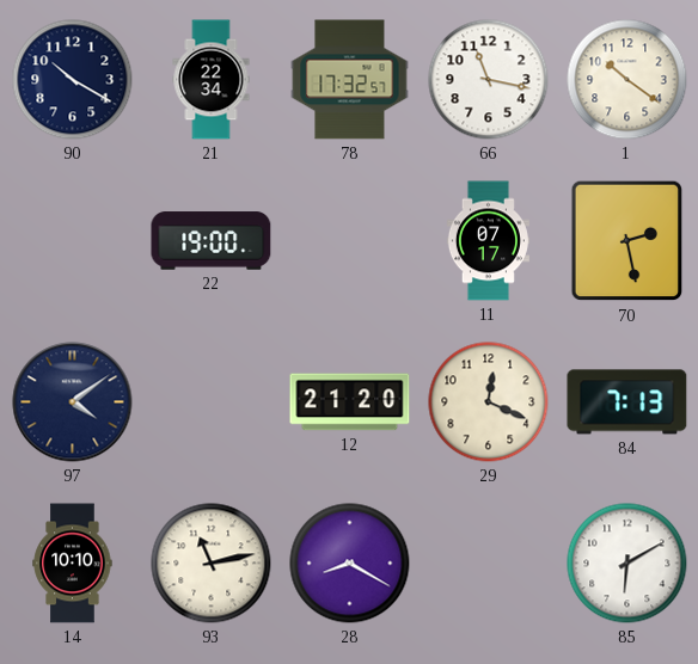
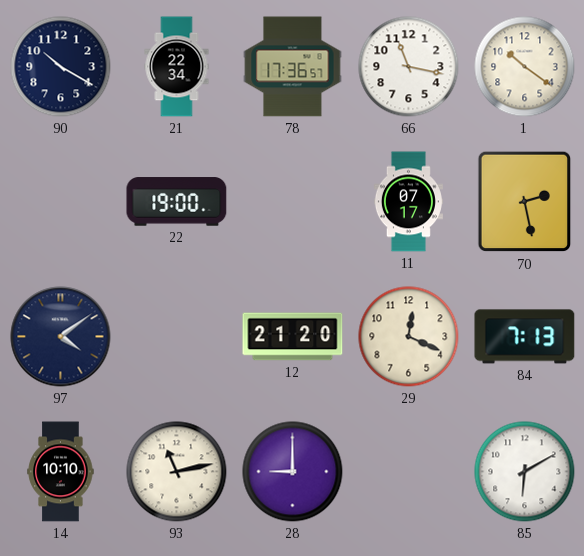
78: 17:32 -> 17:36 (293, 67)
28: 8:20 -> 9:00 (293, 472)
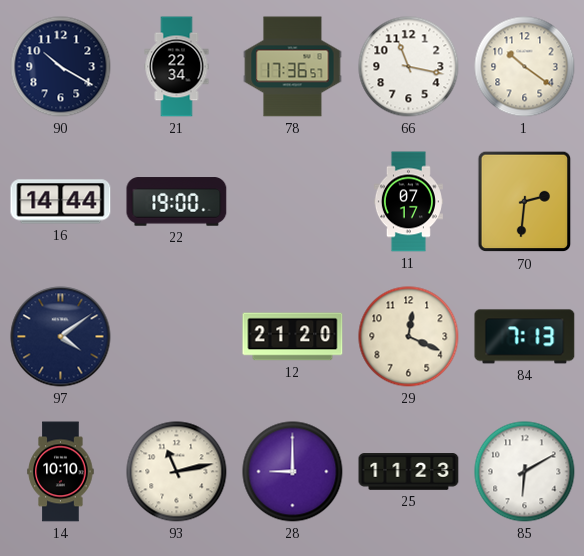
16: none -> 14:44 (61, 202)
70: 2:28 -> 2:31 (525, 202)
25: none -> 11:23 (409, 472)
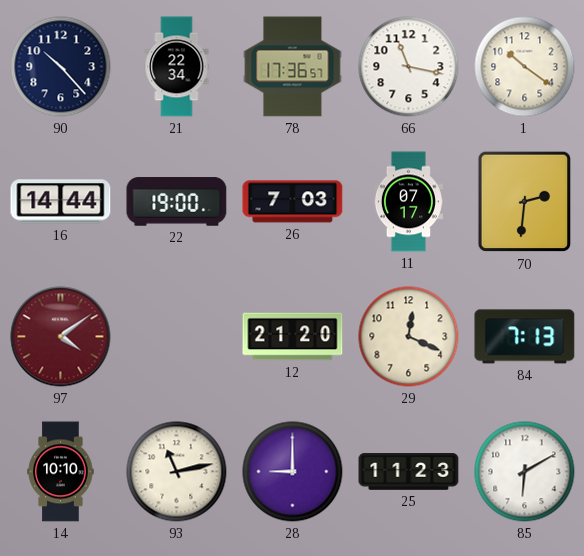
90: 10:20 -> 10:23 (61, 67)
26: none -> 7:03 (293, 202)
97 dial: navy -> burgundy (61, 337)
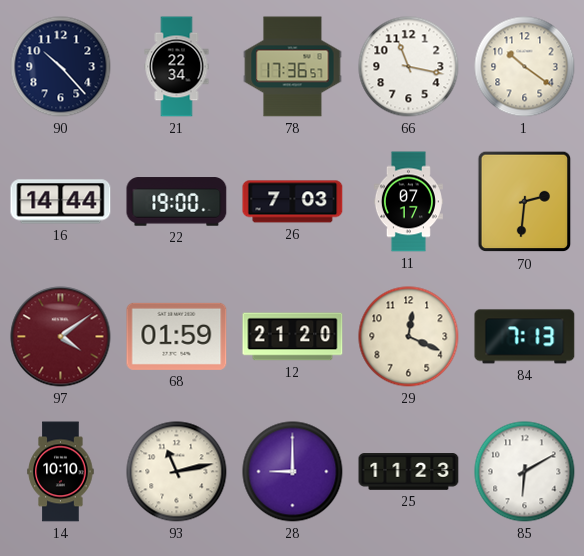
68: none -> 01:59 (177, 336)
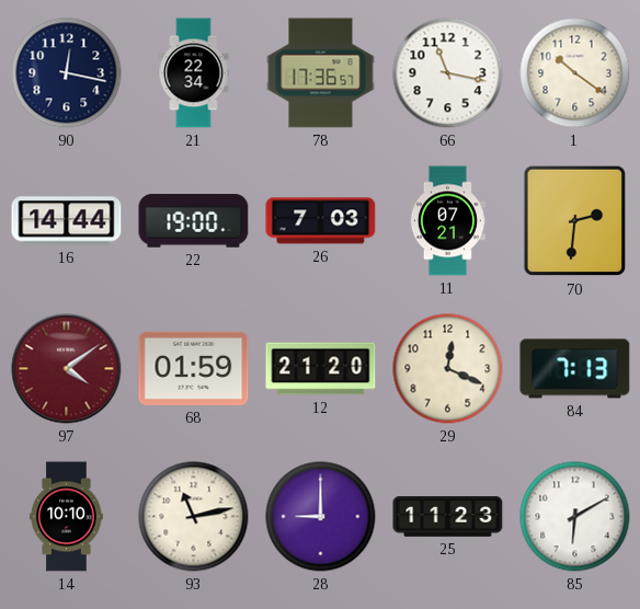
90: 10:23 -> 12:17 (67, 73)
11: 07:17 -> 07:21 (447, 221)
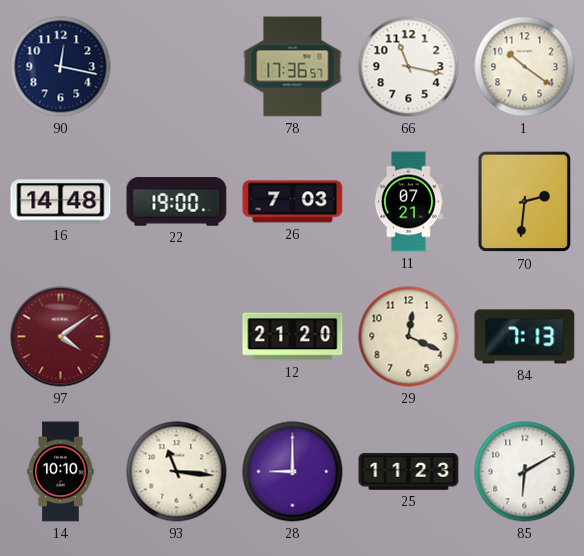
21: 22:34 -> none (194, 73)
16: 14:44 -> 14:48 (61, 202)
68: 01:59 -> none (194, 368)
93: 11:13 -> 11:16 (177, 472)
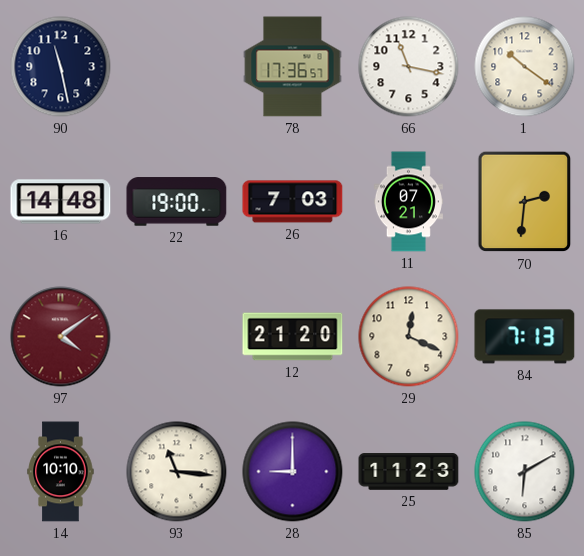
90: 12:17 -> 11:28 (61, 67)
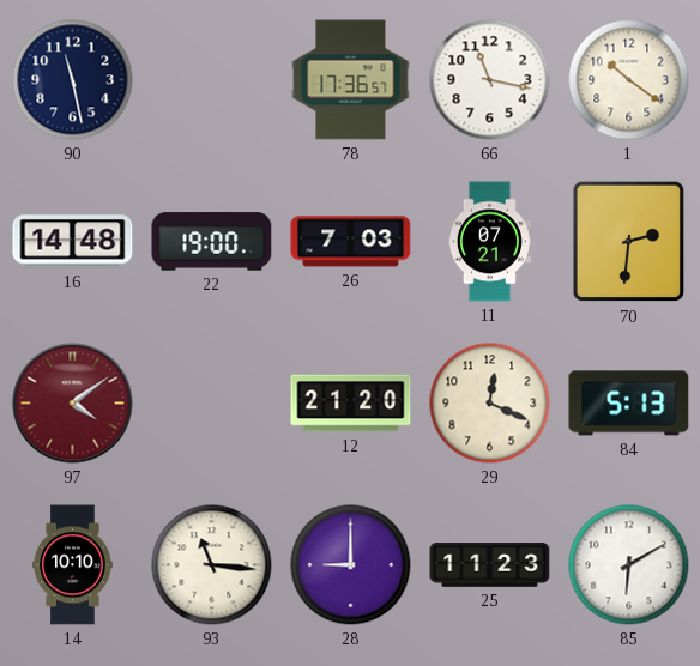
84: 7:13 -> 5:13 (629, 404)
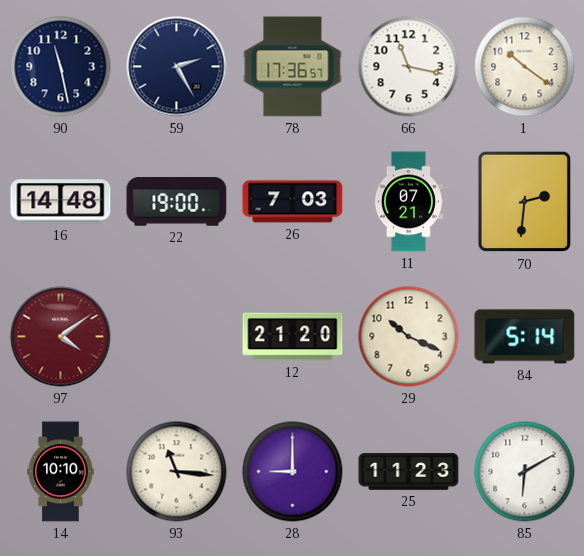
59: none -> 2:25 (177, 67)
29: 12:19 -> 10:19 (409, 337)
84: 5:13 -> 5:14 (525, 337)
